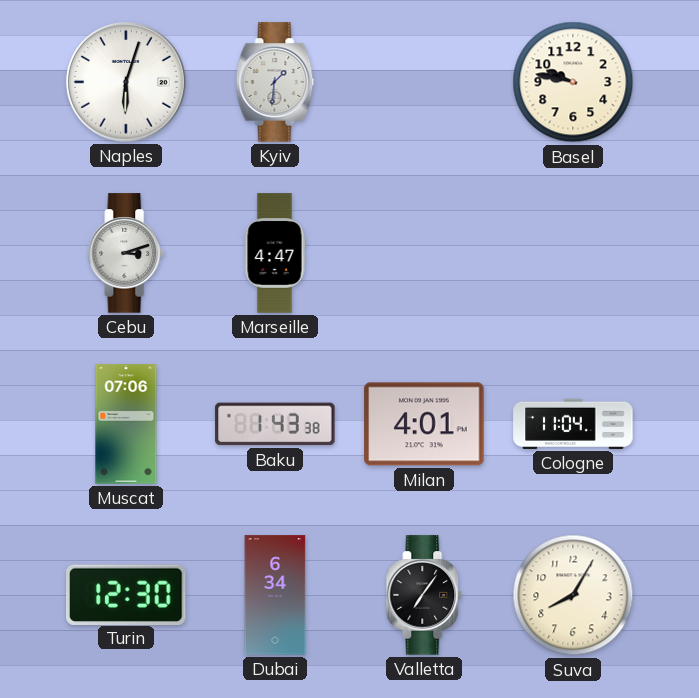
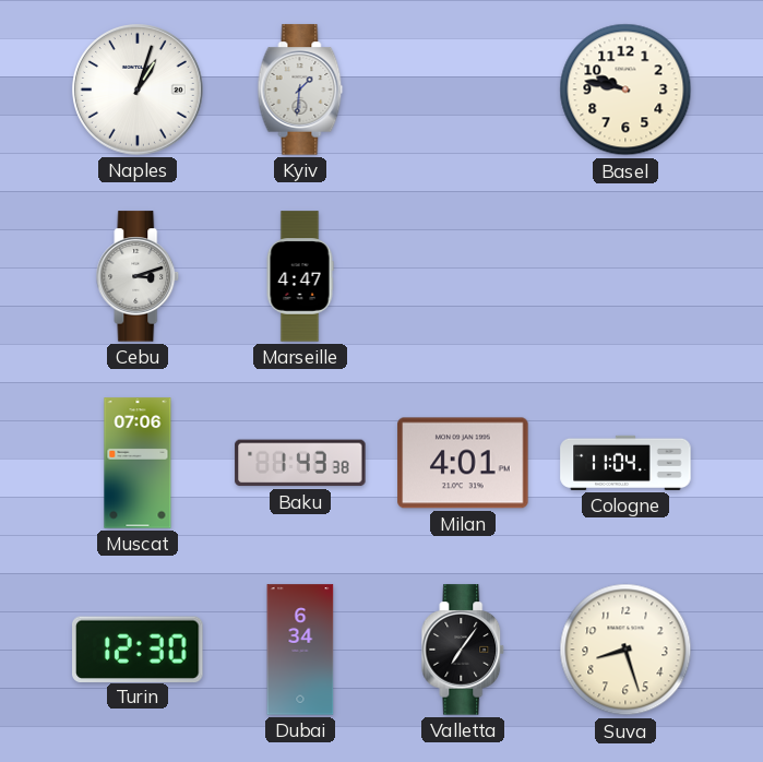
Naples: 6:03 -> 1:03 (138, 90)
Suva: 8:05 -> 8:27 (625, 650)
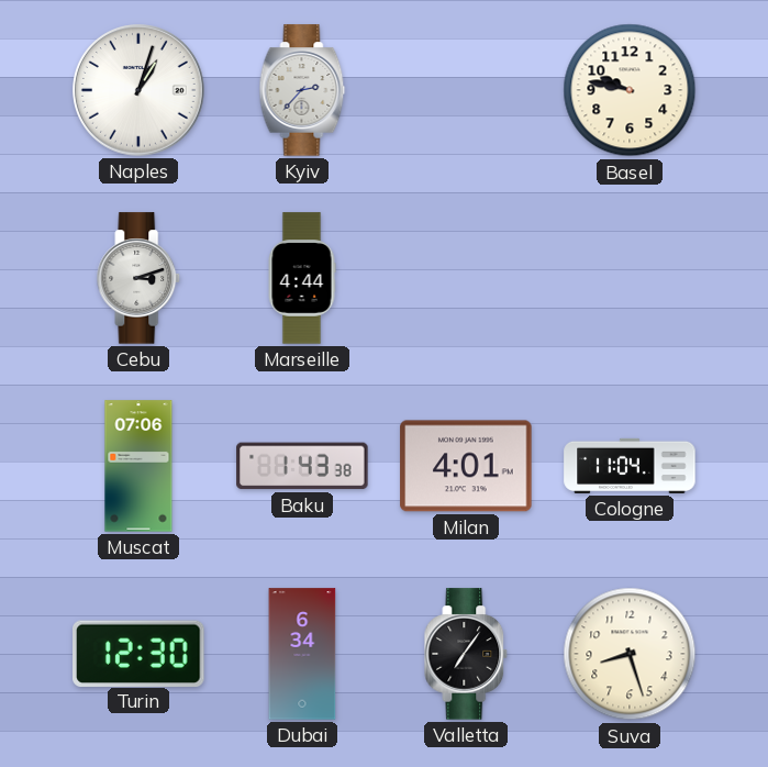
Kyiv: 1:31 -> 2:37 (302, 90)
Marseille: 4:47 -> 4:44 (302, 278)
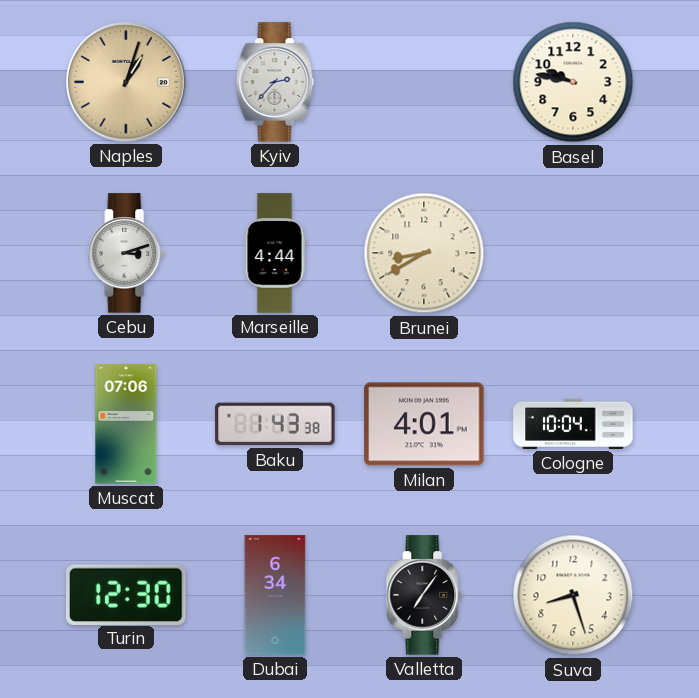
Naples dial: white -> champagne (126, 82)
Brunei: none -> 8:40 (424, 253)
Cologne: 11:04 -> 10:04 (573, 424)
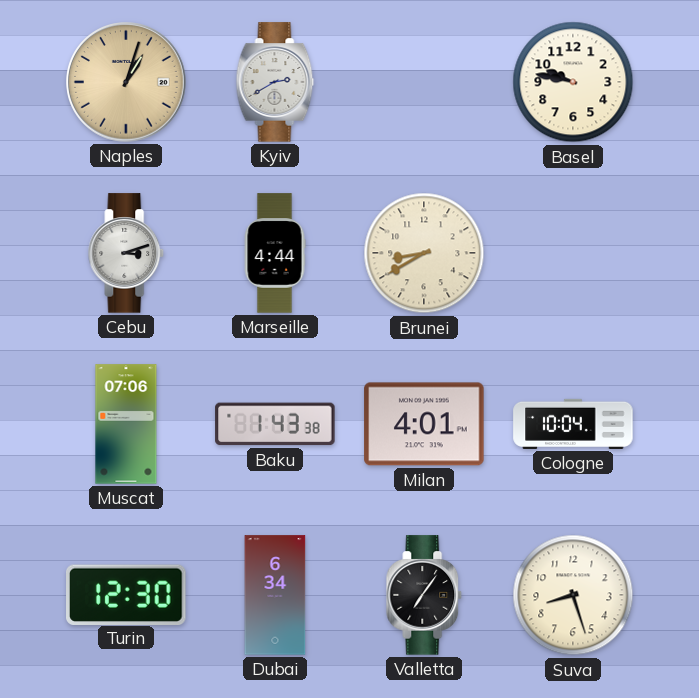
Kyiv: 2:37 -> 2:40 (275, 82)
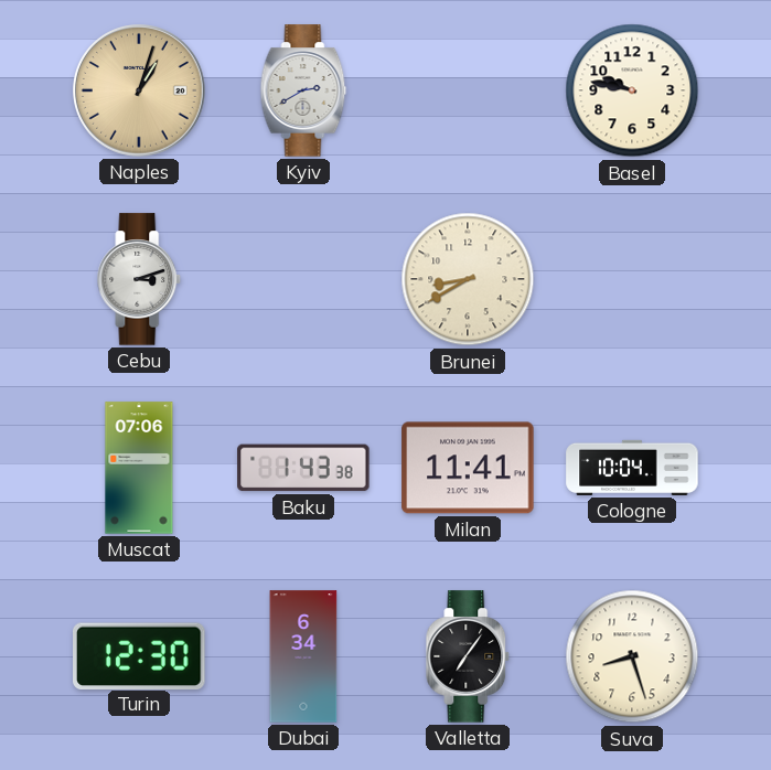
Marseille: 4:44 -> none (275, 253)
Milan: 4:01 -> 11:41 (468, 468)
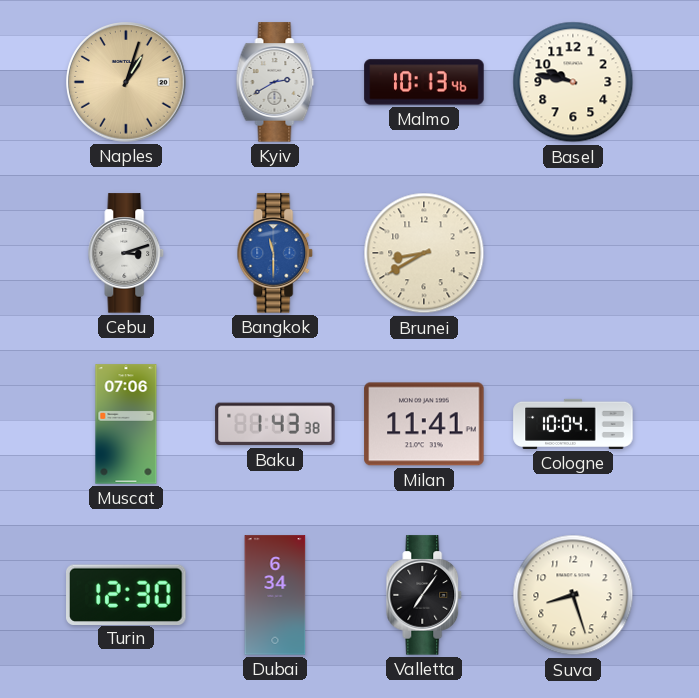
Malmo: none -> 10:13 (424, 82)
Bangkok: none -> 11:30 (275, 253)
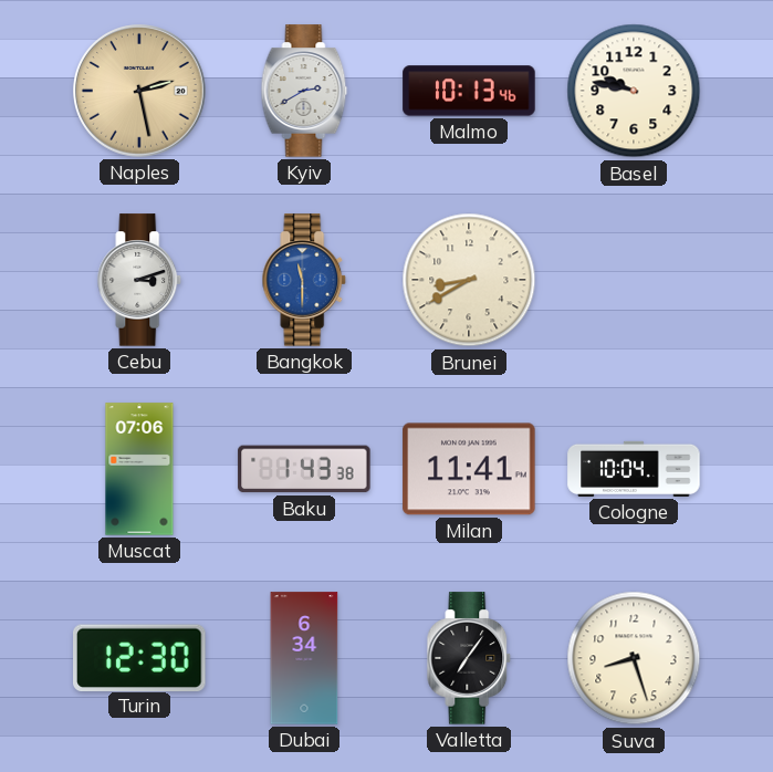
Naples: 1:03 -> 2:28 (139, 91)
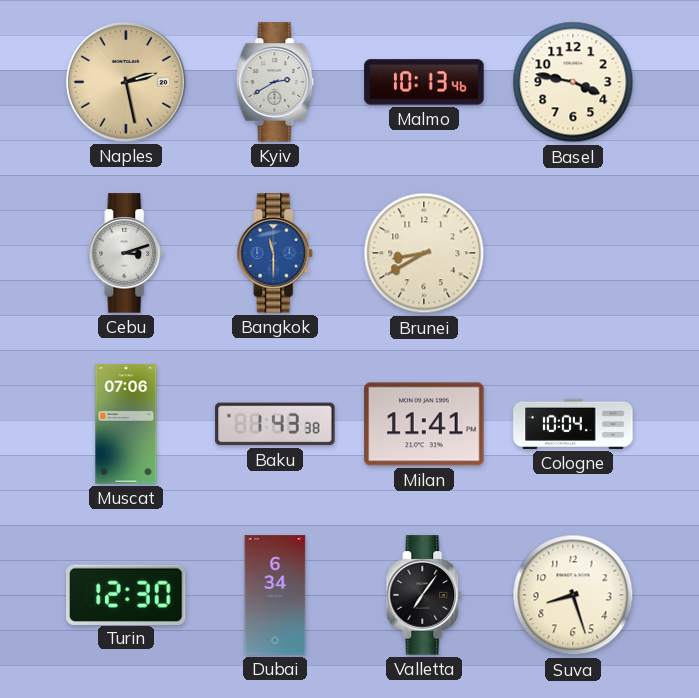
Basel: 9:47 -> 3:47 (573, 82)
